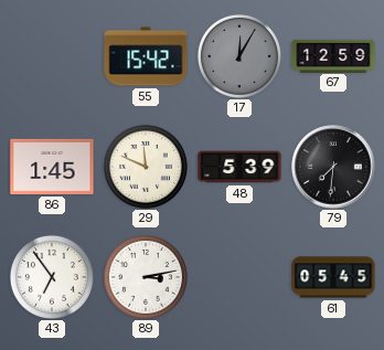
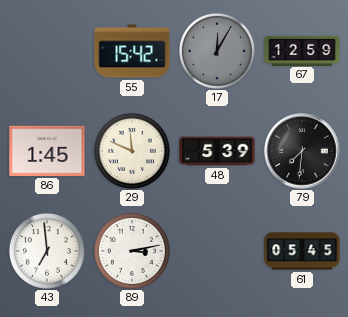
43: 6:54 -> 6:59 (47, 251)
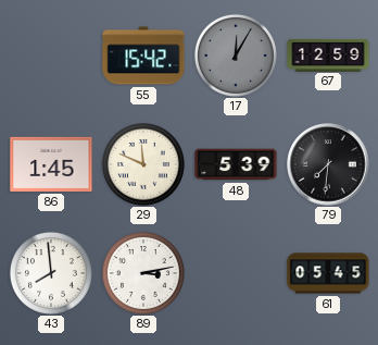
43: 6:59 -> 7:59 (51, 273)
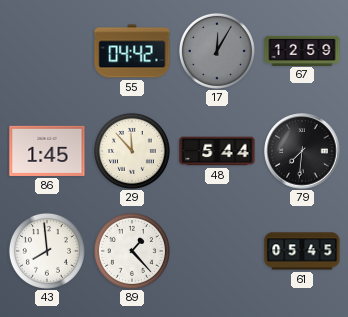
55: 15:42 -> 04:42 (132, 51)
29: 11:49 -> 11:53 (132, 151)
48: 5:39 -> 5:44 (217, 151)
89: 3:13 -> 1:23 (132, 251)
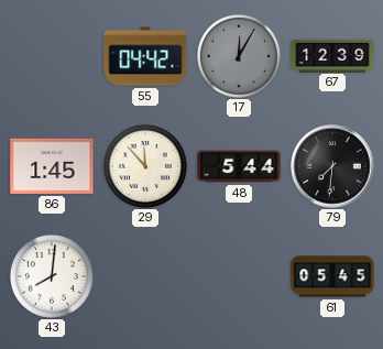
67: 12:59 -> 12:39 (332, 55)
43: 7:59 -> 8:01 (52, 276)
89: 1:23 -> none (132, 251)
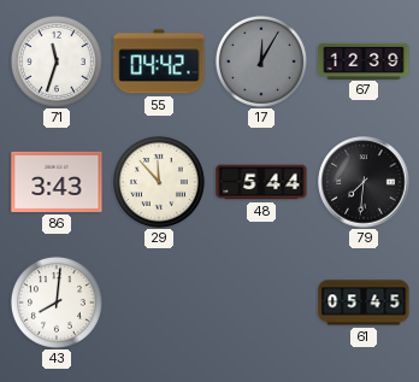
71: none -> 11:33 (57, 61)
86: 1:45 -> 3:43 (57, 182)
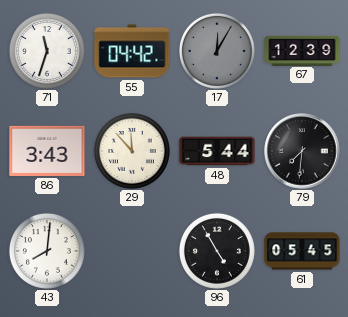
96: none -> 4:55 (217, 251)
